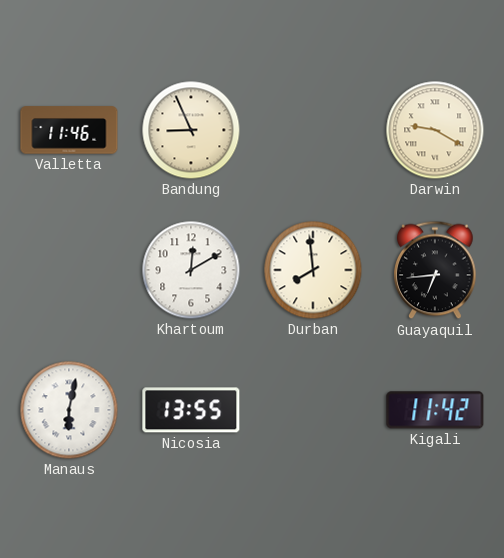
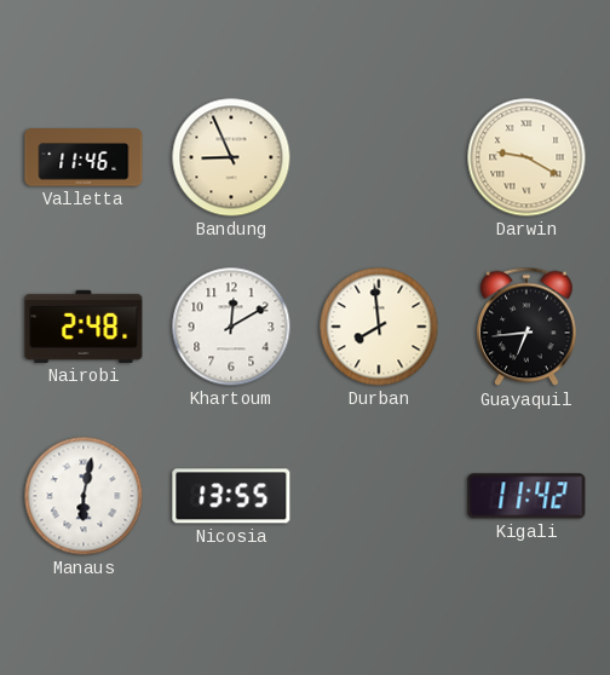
Nairobi: none -> 2:48 (84, 327)
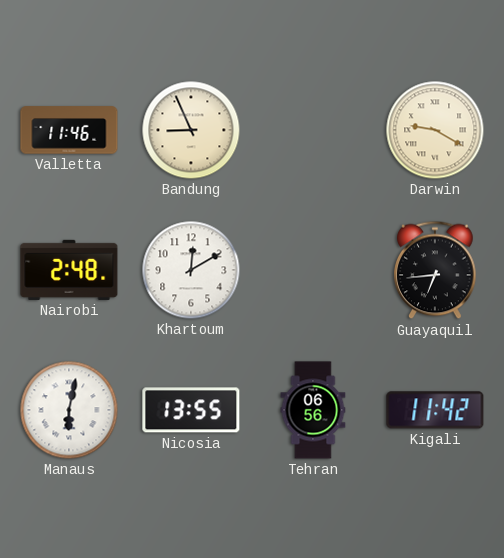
Durban: 7:59 -> none (379, 327)
Tehran: none -> 06:56 (313, 410)
